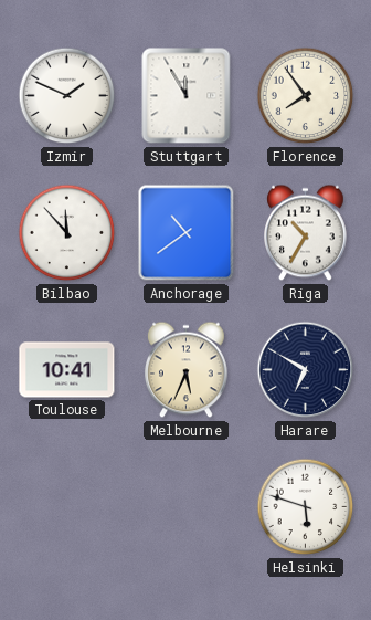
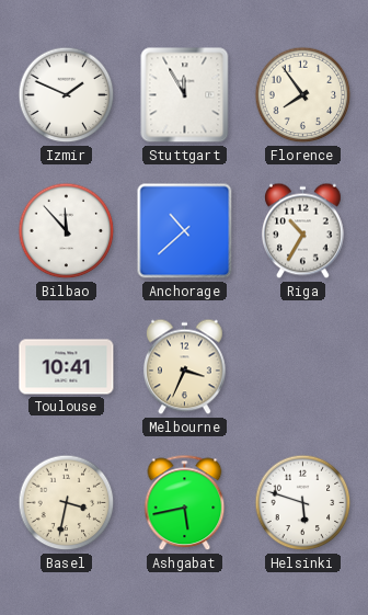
Anchorage: 10:39 -> 10:38 (185, 231)
Melbourne: 5:34 -> 3:34 (185, 367)
Harare: 6:50 -> none (306, 370)
Basel: none -> 3:32 (67, 503)
Ashgabat: none -> 5:43 (185, 503)
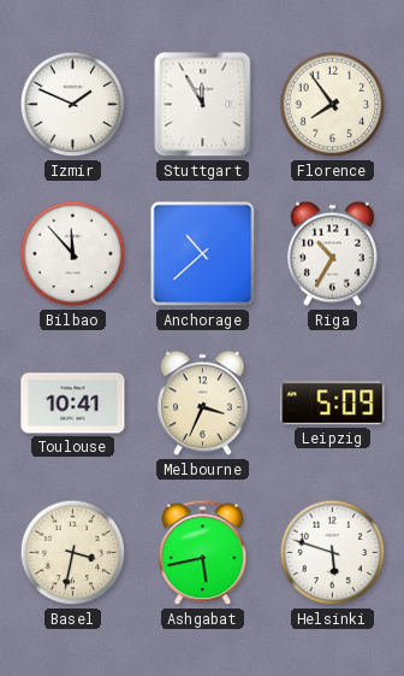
Leipzig: none -> 5:09 (333, 404)
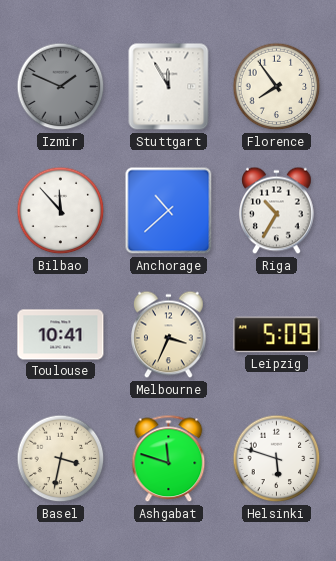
Izmir dial: white -> grey (61, 87)
Ashgabat: 5:43 -> 11:48 (169, 459)
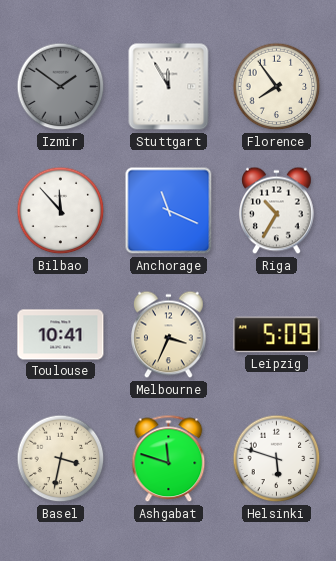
Izmir: 1:49 -> 1:51 (61, 87)
Anchorage: 10:38 -> 11:19 (169, 211)
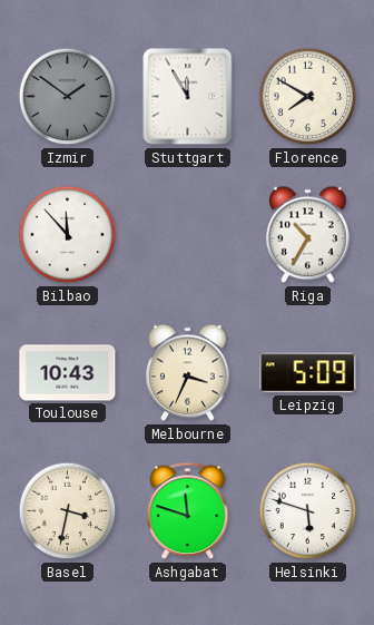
Florence: 7:54 -> 7:50 (308, 97)
Anchorage: 11:19 -> none (169, 211)
Toulouse: 10:41 -> 10:43 (68, 373)
